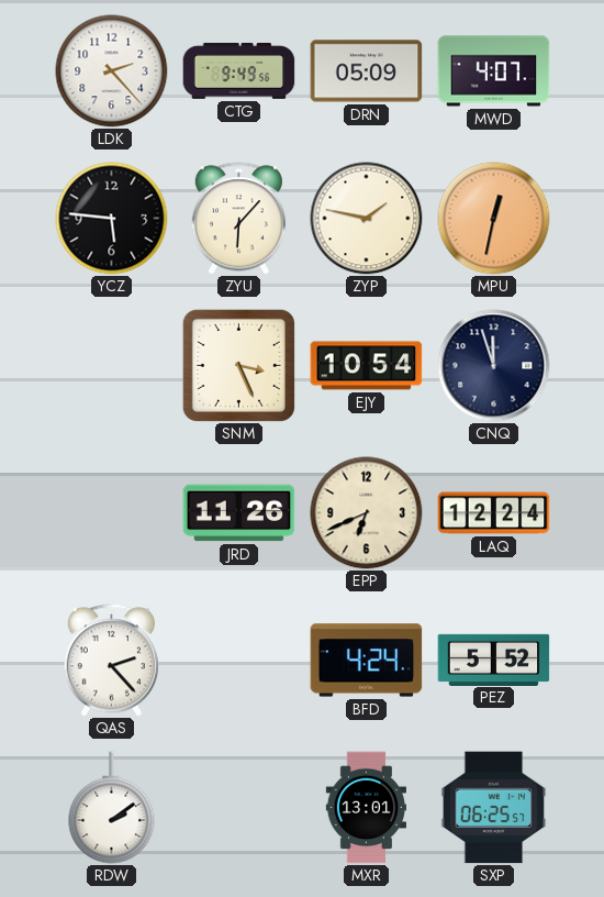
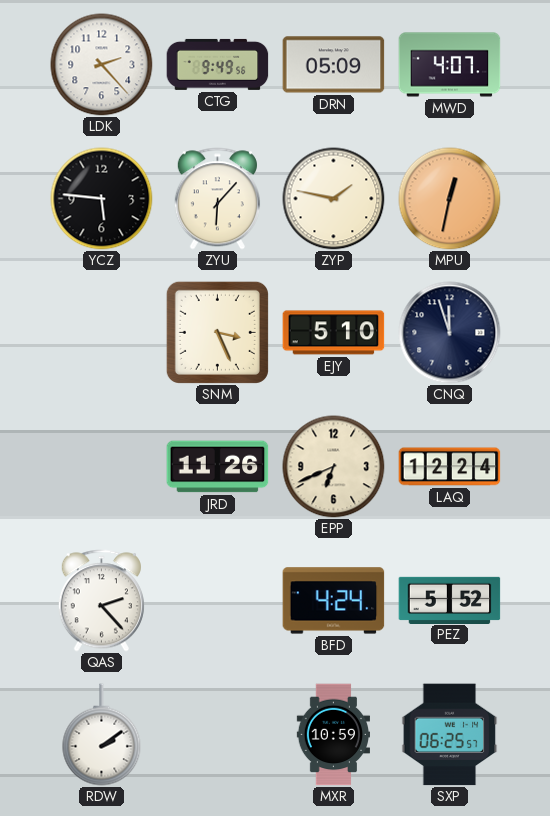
EJY: 10:54 -> 5:10 (334, 333)
MXR: 13:01 -> 10:59 (334, 735)
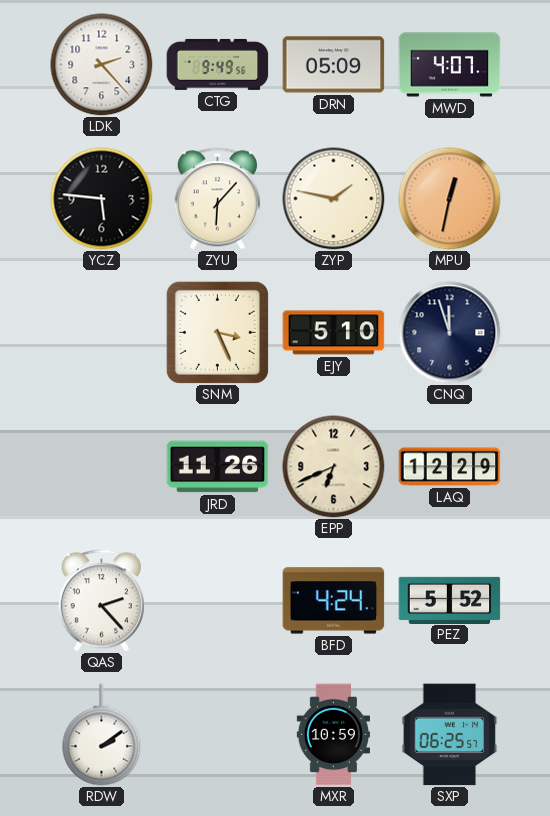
LAQ: 12:24 -> 12:29 (450, 467)
